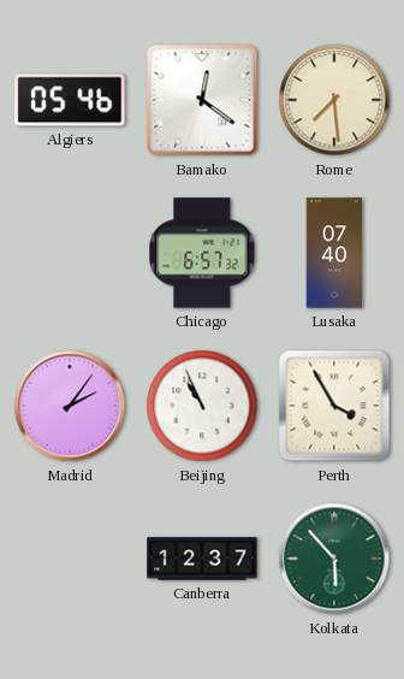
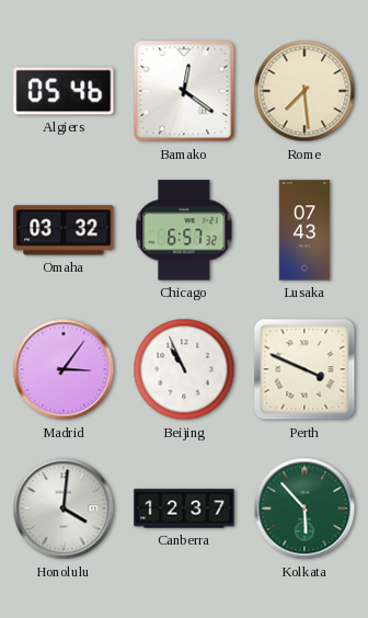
Omaha: none -> 03:32 (64, 230)
Lusaka: 07:40 -> 07:43 (304, 230)
Madrid: 2:06 -> 3:06 (64, 369)
Perth: 3:55 -> 3:49 (304, 369)
Honolulu: none -> 4:01 (64, 508)
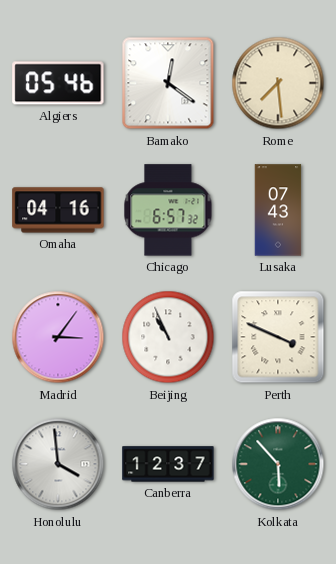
Omaha: 03:32 -> 04:16 (58, 210)
Honolulu: 4:01 -> 3:59 (58, 464)
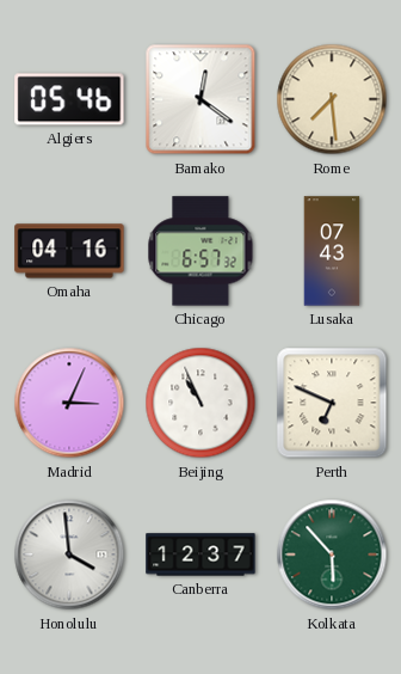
Madrid: 3:06 -> 3:04 (69, 403)
Perth: 3:49 -> 6:49 (332, 403)
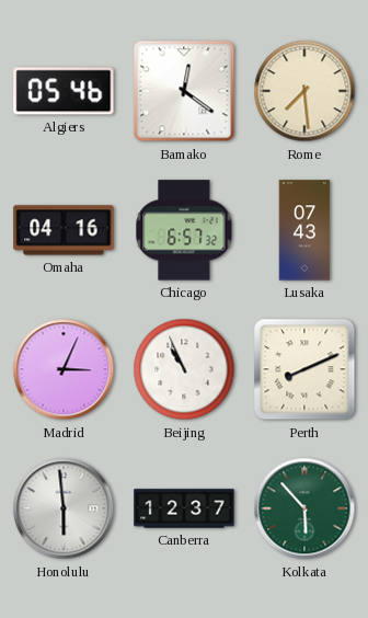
Perth: 6:49 -> 8:11 (304, 369)
Honolulu: 3:59 -> 5:59 (64, 508)
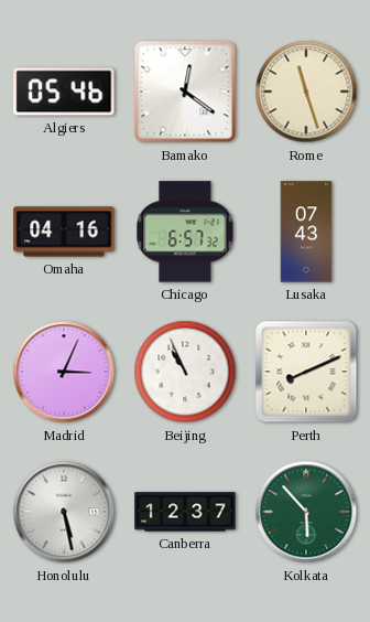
Rome: 7:29 -> 11:27 (306, 92)
Honolulu: 5:59 -> 5:28 (64, 512)
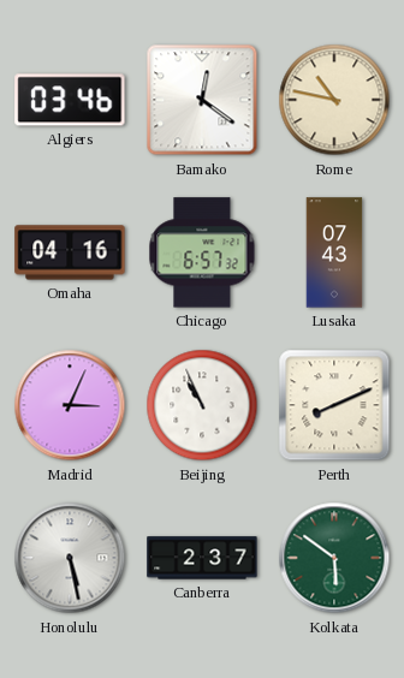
Algiers: 05:46 -> 03:46 (70, 100)
Rome: 11:27 -> 10:47 (334, 100)
Canberra: 12:37 -> 2:37 (202, 558)
Kolkata: 5:53 -> 5:51 (334, 558)
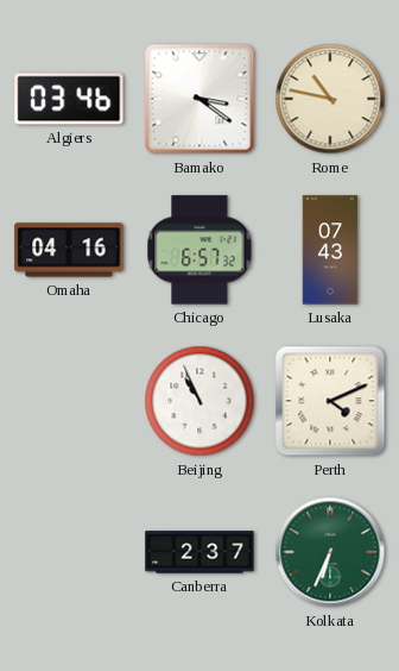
Bamako: 12:21 -> 3:21 (199, 99)
Madrid: 3:04 -> none (70, 405)
Perth: 8:11 -> 4:11 (330, 401)
Honolulu: 5:28 -> none (70, 558)
Kolkata: 5:51 -> 6:34 (330, 552)
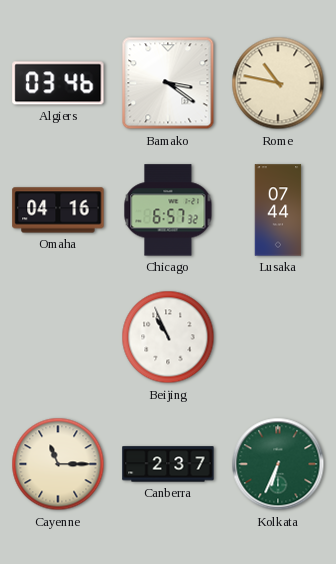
Lusaka: 07:43 -> 07:44 (278, 210)
Perth: 4:11 -> none (330, 401)
Cayenne: none -> 11:15 (58, 464)
